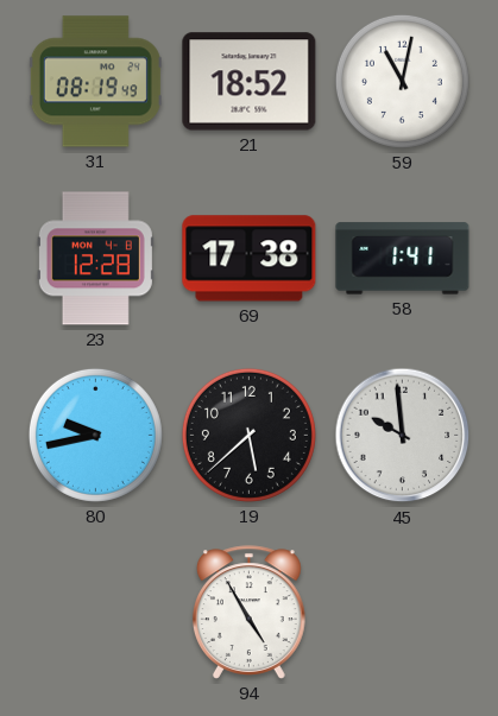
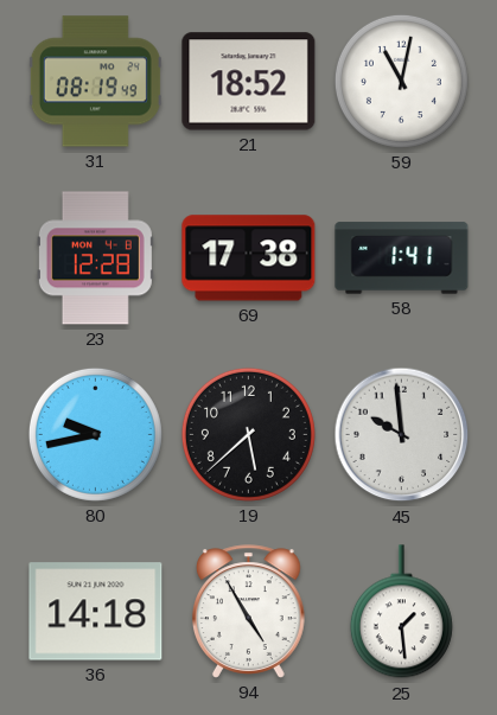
36: none -> 14:18 (96, 612)
25: none -> 1:29 (401, 612)
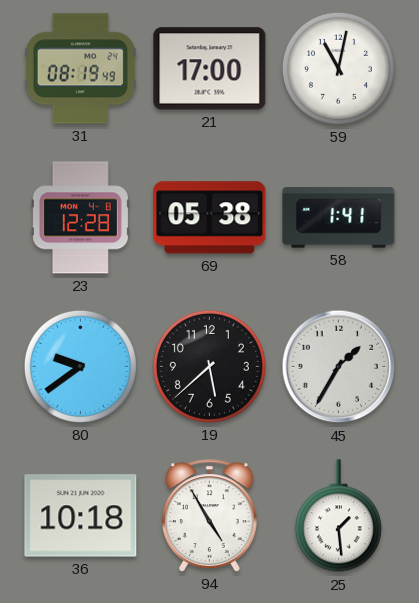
21: 18:52 -> 17:00 (210, 69)
69: 17:38 -> 05:38 (210, 218)
80: 9:43 -> 9:39 (80, 366)
45: 9:59 -> 1:35 (339, 367)
36: 14:18 -> 10:18 (81, 516)
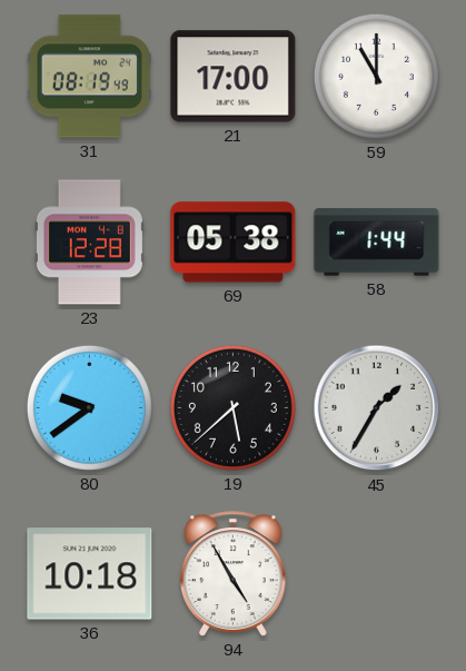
59: 11:02 -> 11:00 (376, 76)
58: 1:41 -> 1:44 (377, 243)
25: 1:29 -> none (338, 516)
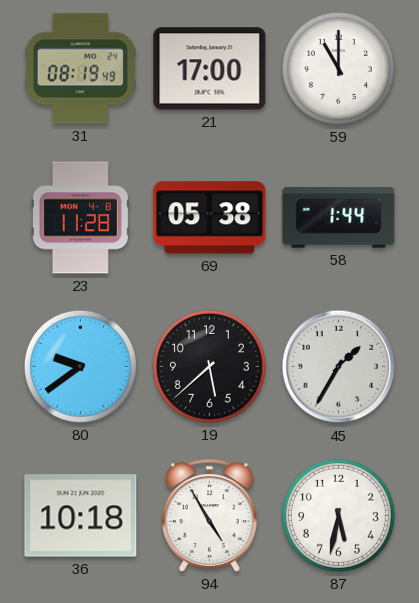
23: 12:28 -> 11:28 (80, 218)
87: none -> 5:32 (338, 515)
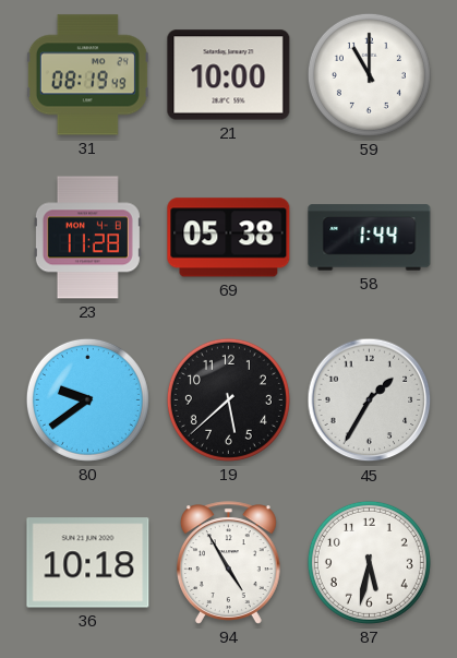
21: 17:00 -> 10:00 (229, 75)
